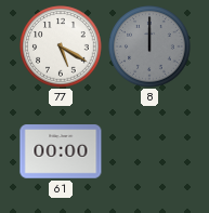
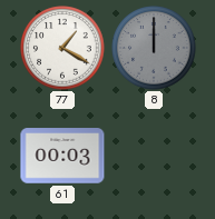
77: 5:20 -> 1:20 (62, 48)
61: 00:00 -> 00:03 (62, 156)
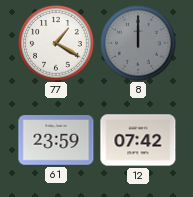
61: 00:03 -> 23:59 (56, 140)
12: none -> 07:42 (138, 140)
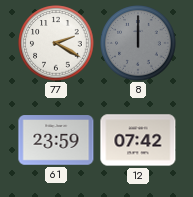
77: 1:20 -> 2:20 (56, 43)
